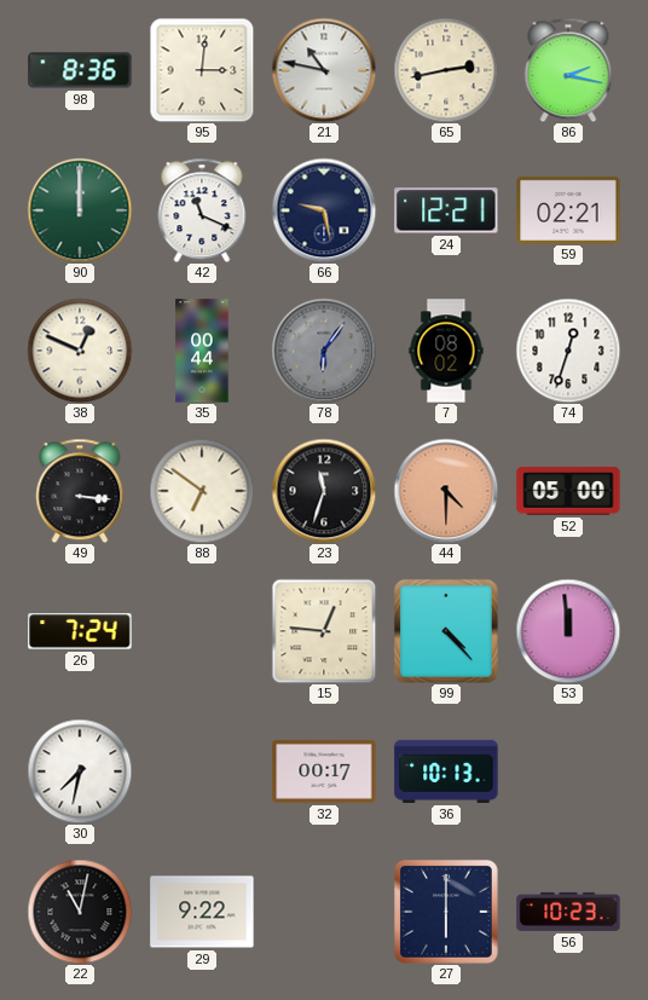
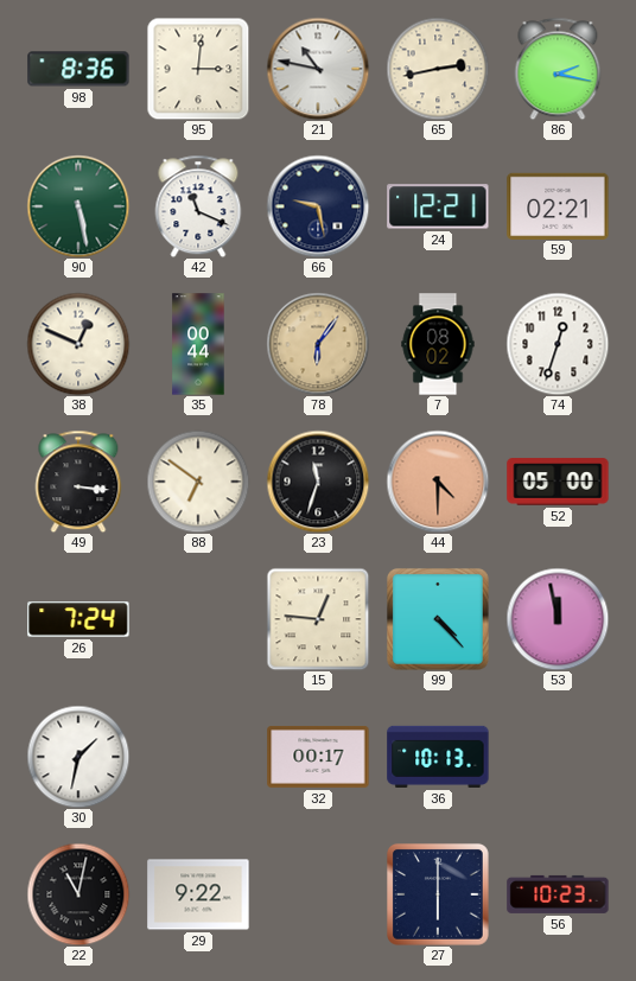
90: 12:00 -> 5:28 (78, 206)
78 dial: grey -> champagne (318, 344)
53: 11:59 -> 11:58 (558, 619)
30: 7:32 -> 1:32 (78, 757)
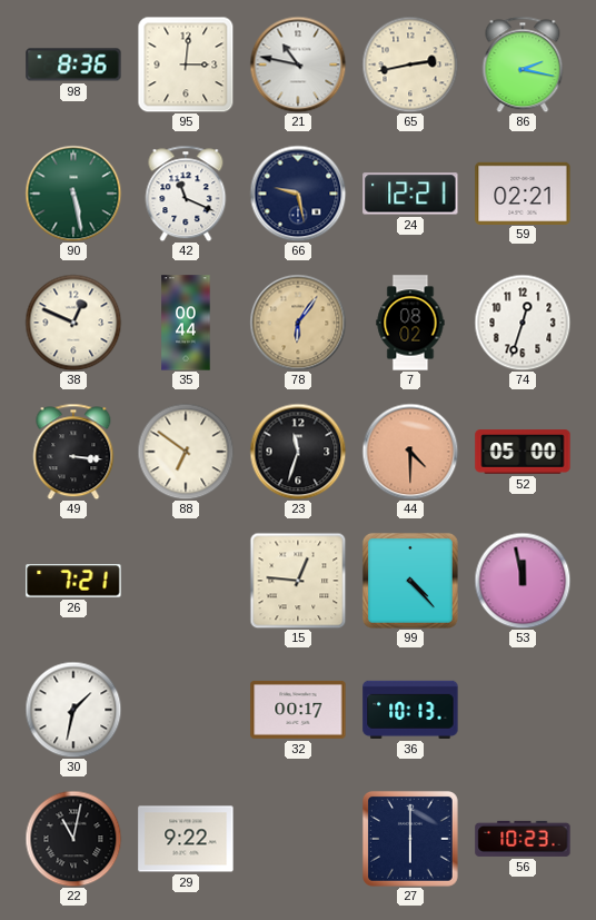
26: 7:24 -> 7:21 (73, 581)
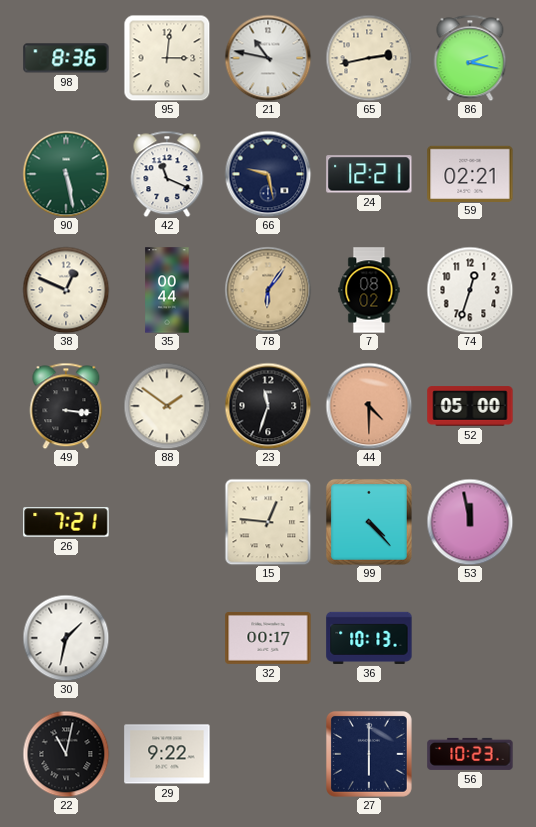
88: 6:51 -> 1:51 (167, 406)
